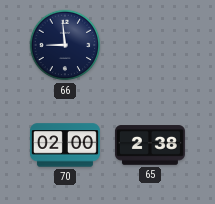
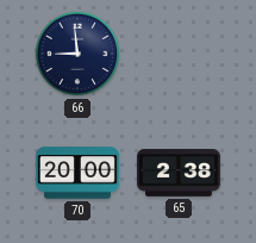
70: 02:00 -> 20:00 (77, 173)
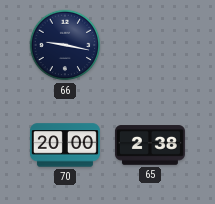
66: 8:59 -> 9:17 (65, 45)
